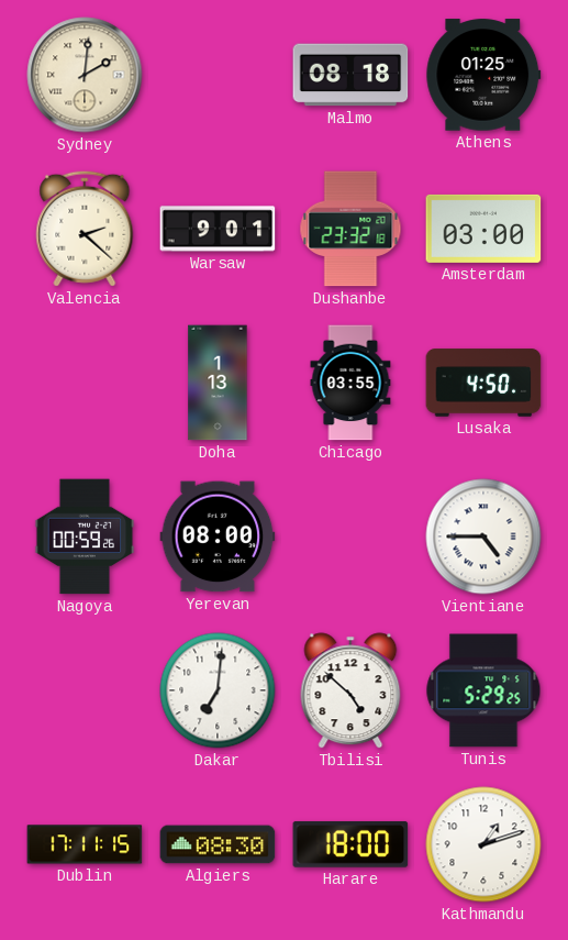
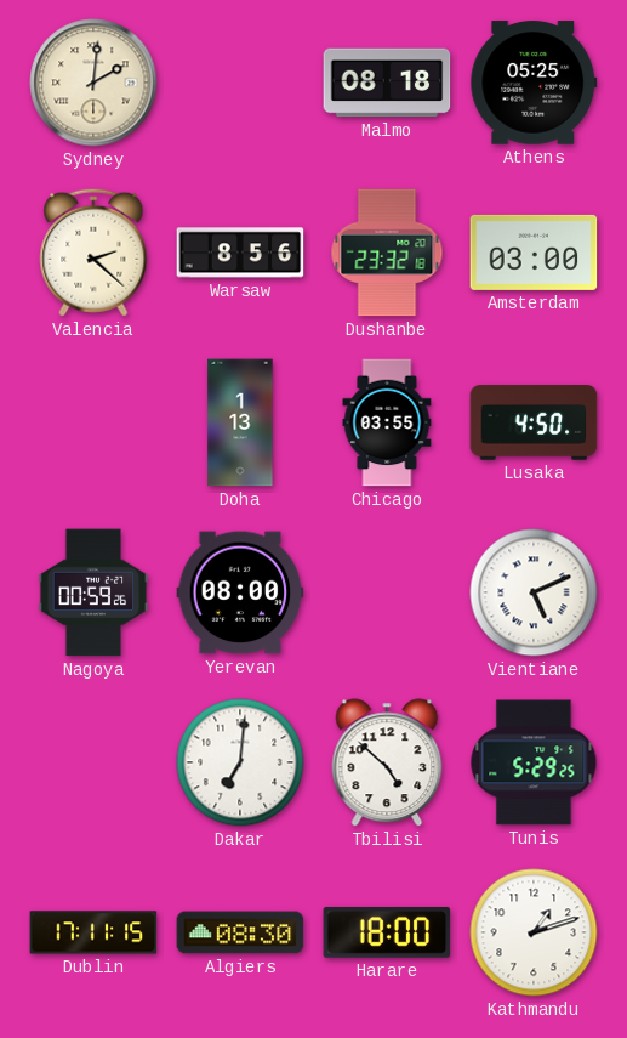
Athens: 01:25 -> 05:25 (534, 83)
Warsaw: 9:01 -> 8:56 (240, 253)
Vientiane: 4:45 -> 5:11 (534, 592)
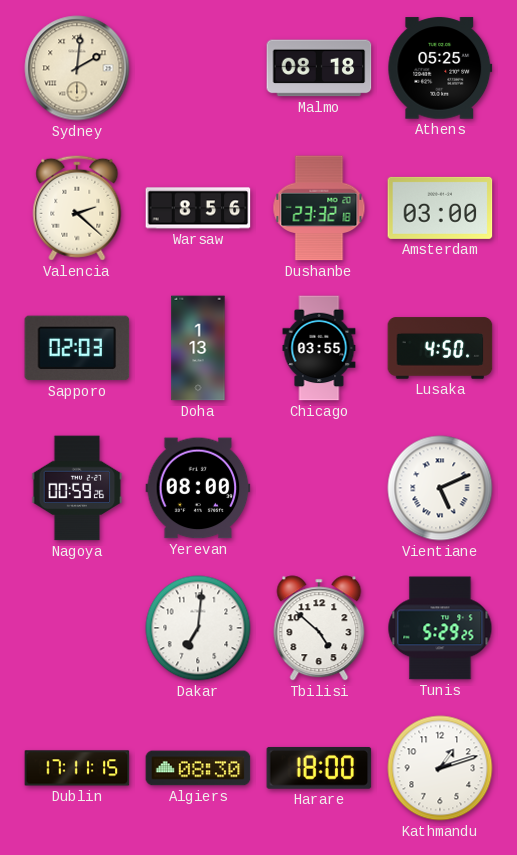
Sapporo: none -> 02:03 (77, 348)
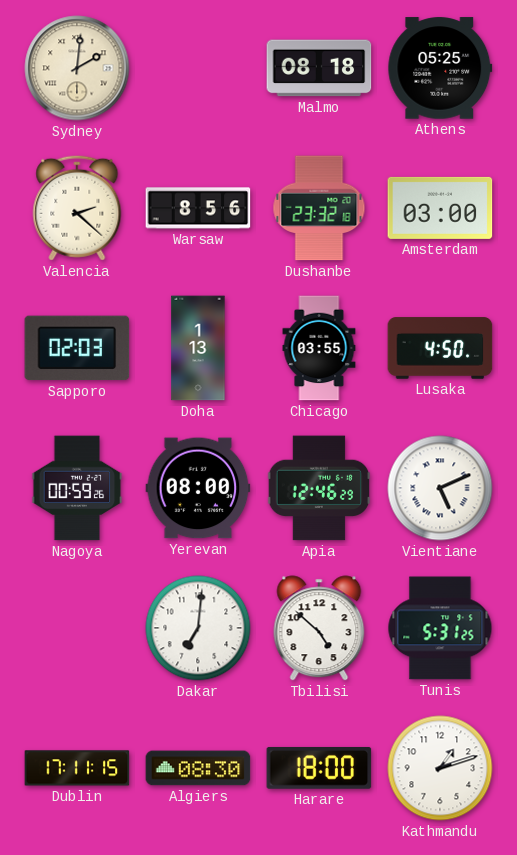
Apia: none -> 12:46 (318, 488)
Tunis: 5:29 -> 5:31 (440, 628)
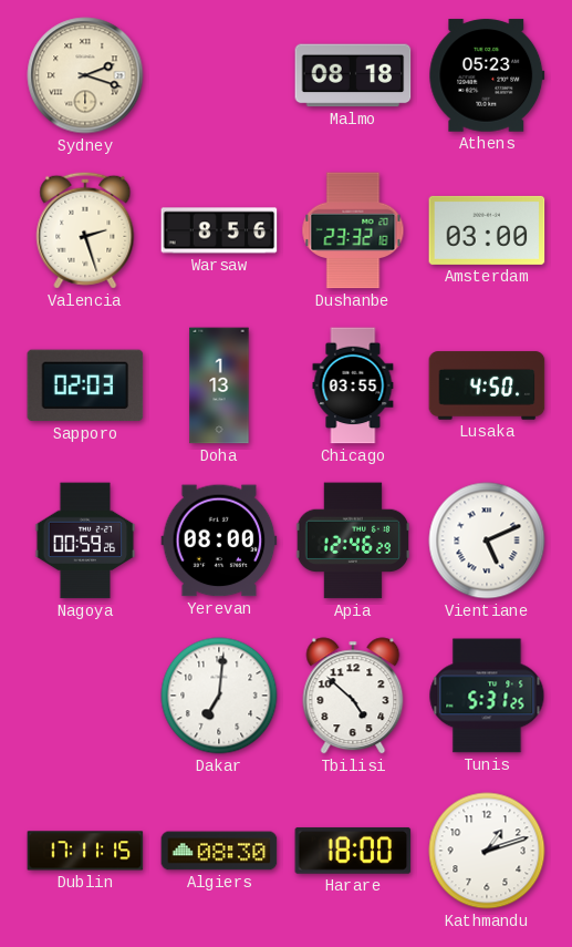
Sydney: 2:01 -> 2:18 (85, 75)
Athens: 05:25 -> 05:23 (487, 75)
Valencia: 2:22 -> 2:27 (85, 230)
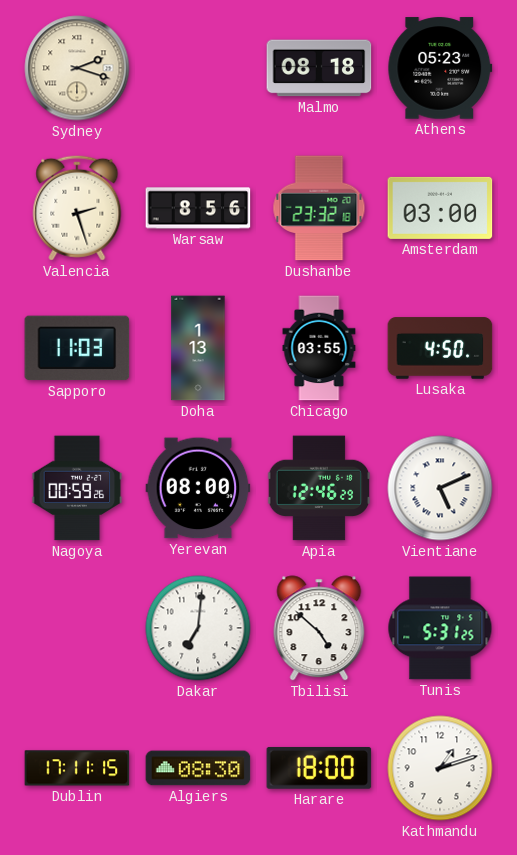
Sapporo: 02:03 -> 11:03 (77, 348)
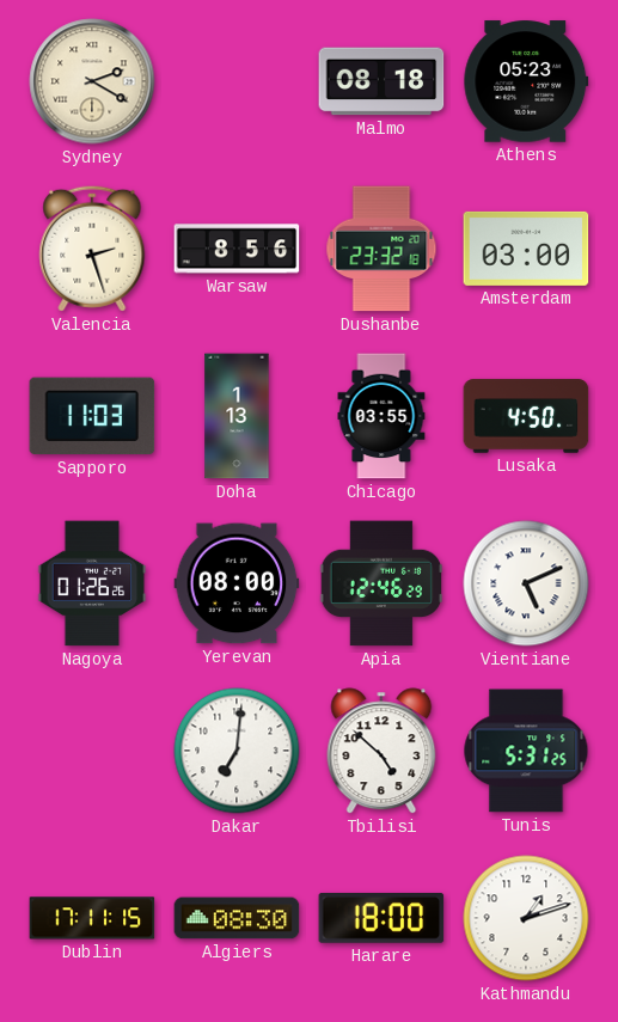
Sydney: 2:18 -> 2:20 (92, 81)
Nagoya: 00:59 -> 01:26 (92, 583)
